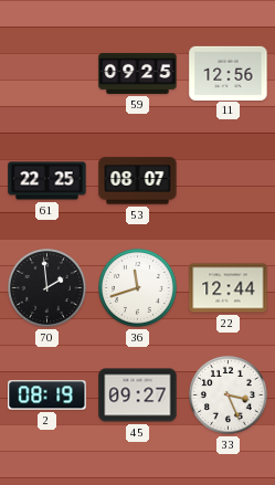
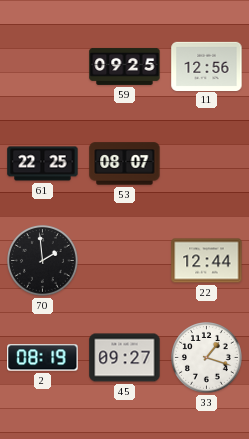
36: 11:42 -> none (138, 288)
33: 3:26 -> 1:18 (207, 358)
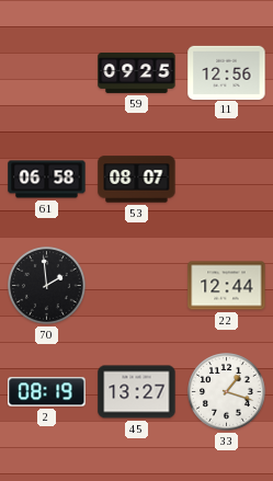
61: 22:25 -> 06:58 (47, 180)
45: 09:27 -> 13:27 (137, 392)
